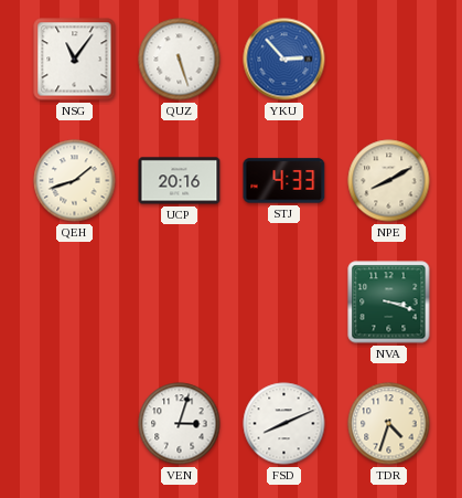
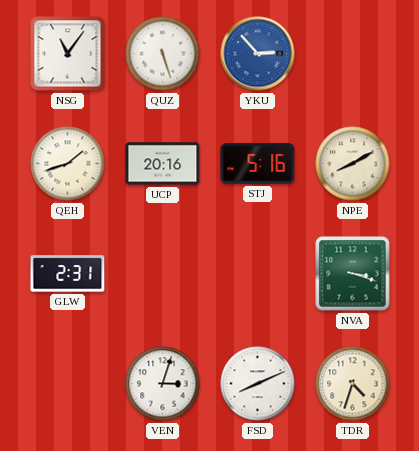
STJ: 4:33 -> 5:16 (258, 164)
GLW: none -> 2:31 (68, 274)
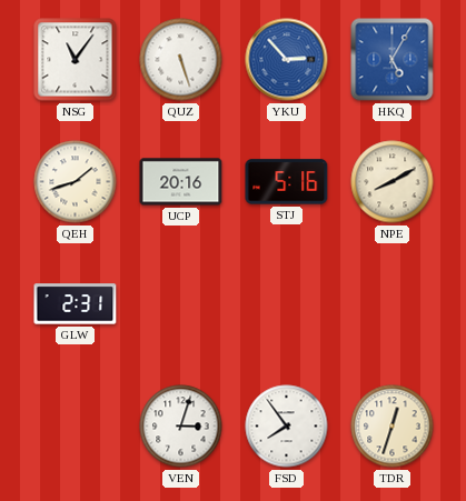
HKQ: none -> 5:05 (393, 60)
NVA: 3:18 -> none (353, 274)
FSD: 8:11 -> 7:54 (287, 427)
TDR: 4:33 -> 12:33 (393, 427)
